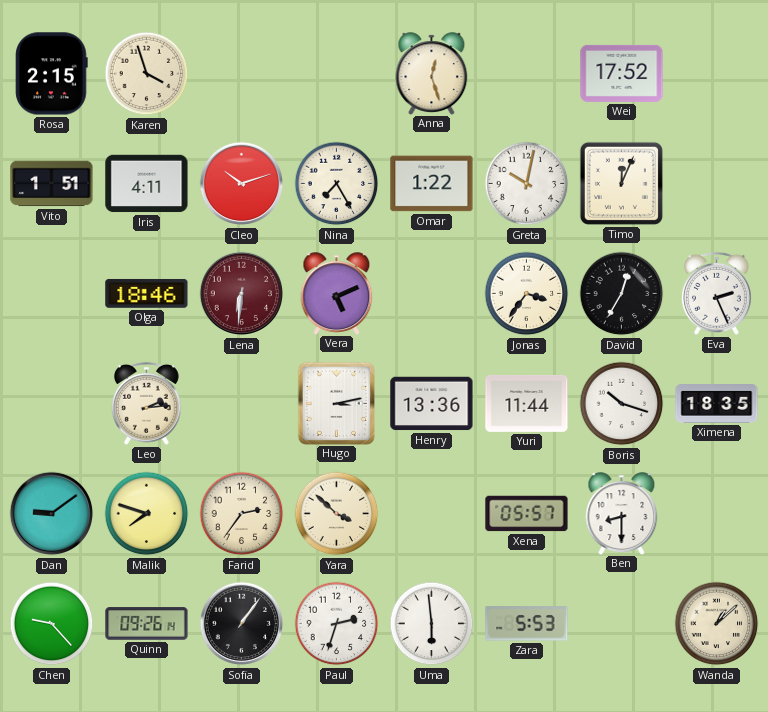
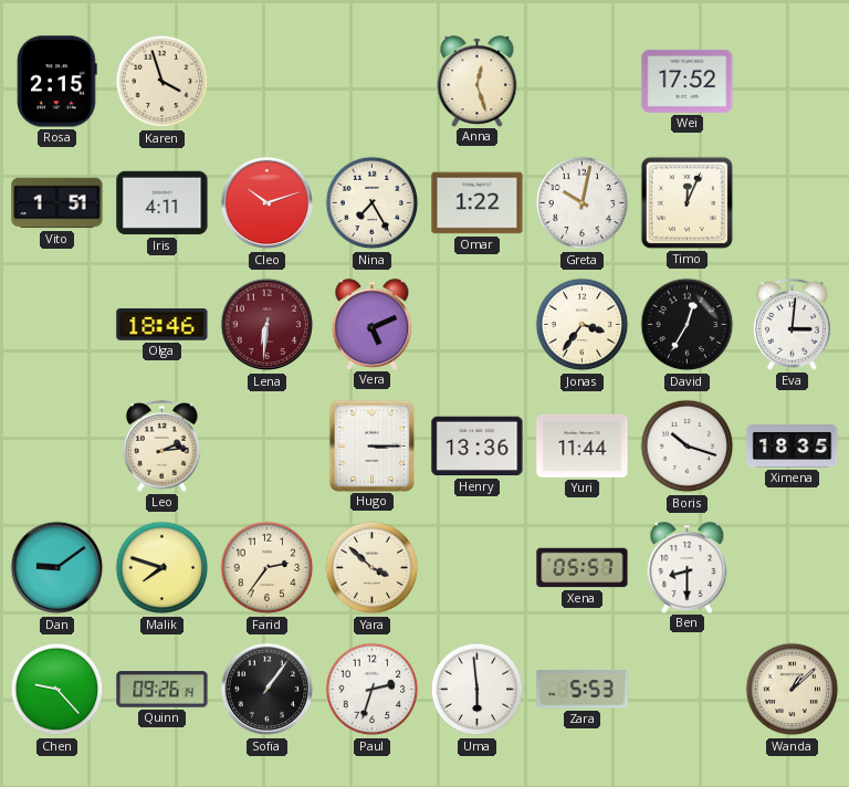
Eva: 2:26 -> 3:01 (792, 324)
Hugo: 3:13 -> 3:15 (371, 445)
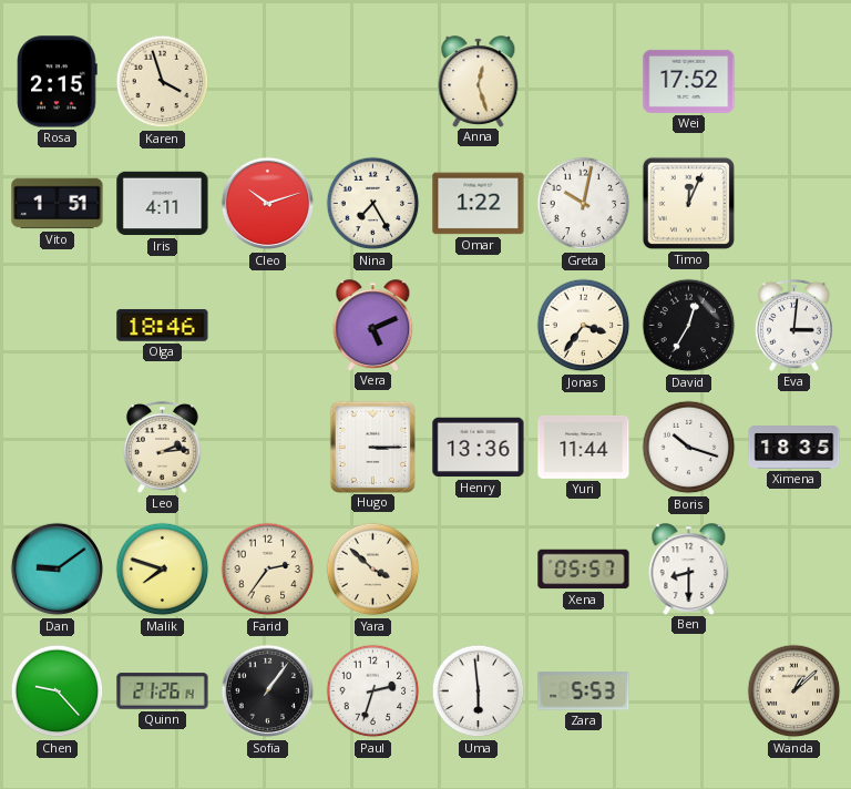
Lena: 6:31 -> none (268, 325)
Quinn: 09:26 -> 21:26 (163, 691)
